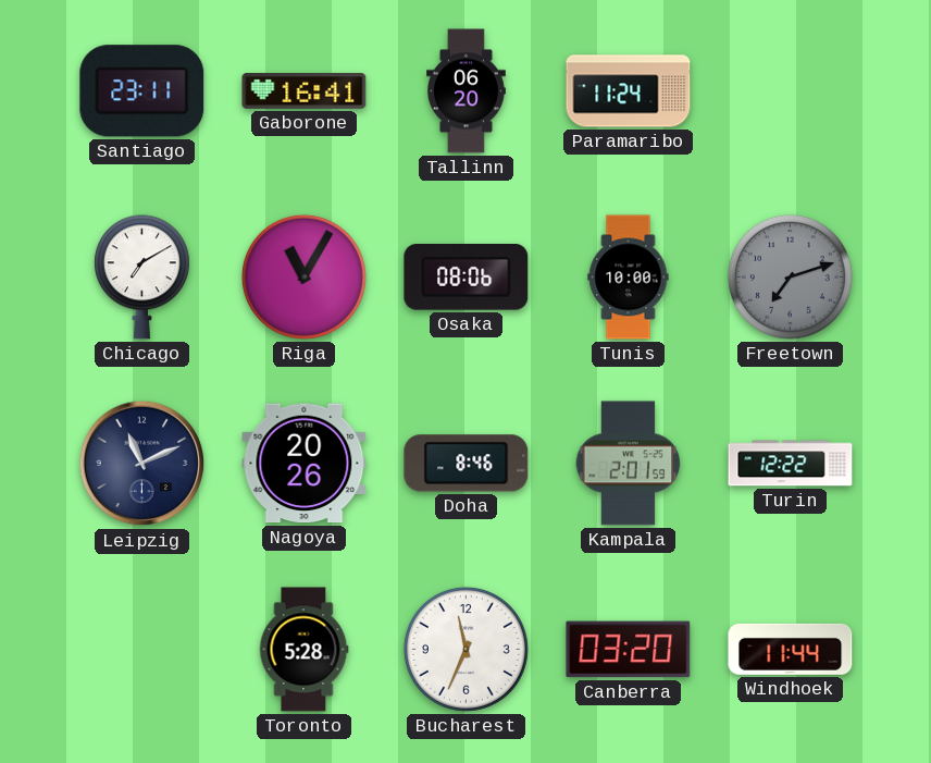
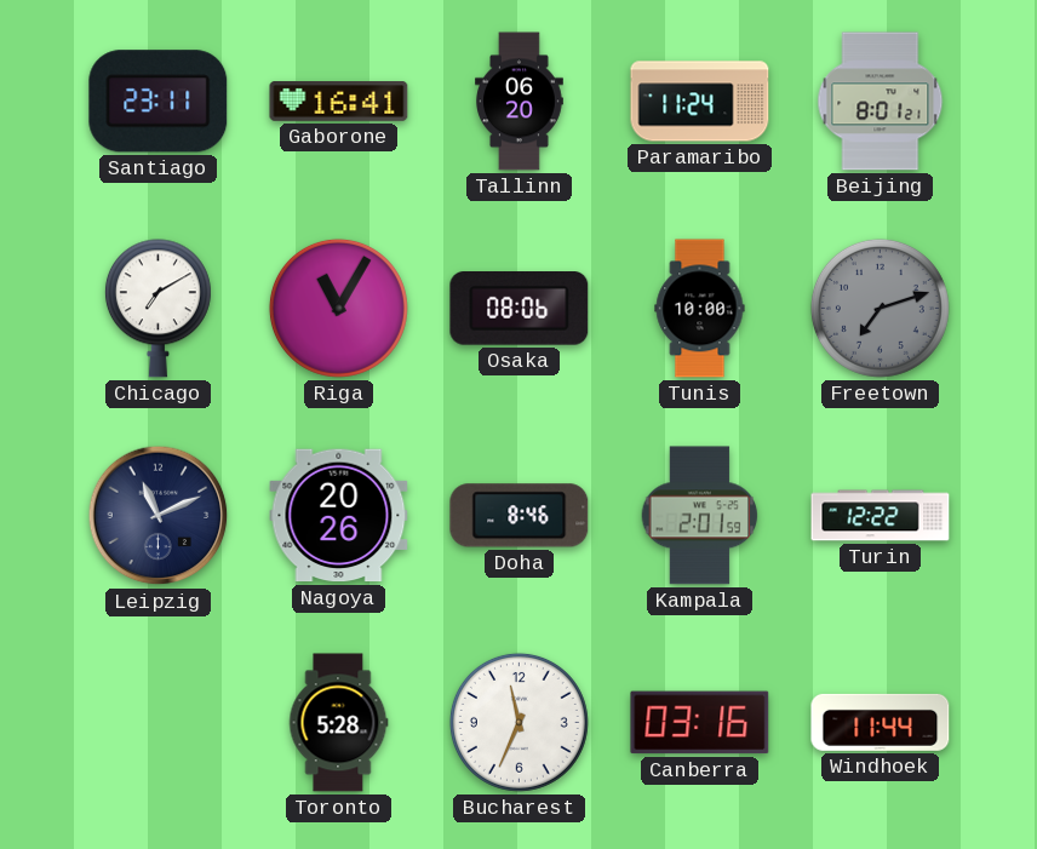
Beijing: none -> 8:01 (881, 102)
Canberra: 03:20 -> 03:16 (700, 723)
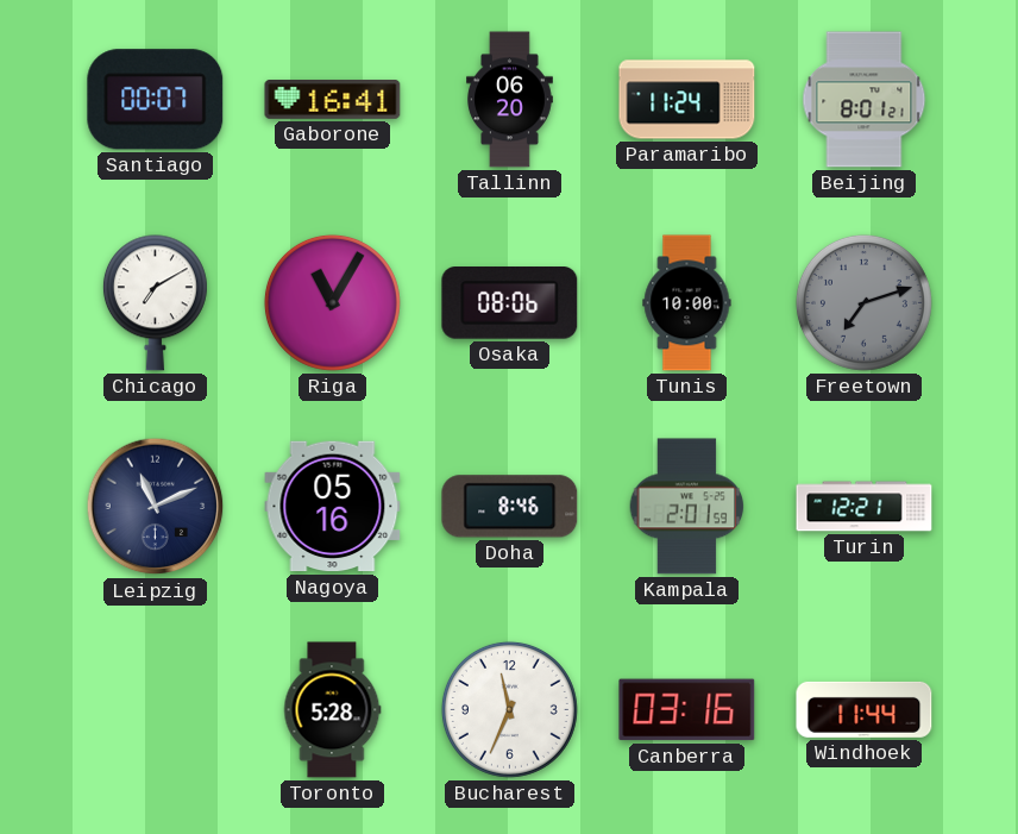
Santiago: 23:11 -> 00:07 (156, 100)
Nagoya: 20:26 -> 05:16 (333, 507)
Turin: 12:22 -> 12:21 (865, 507)
